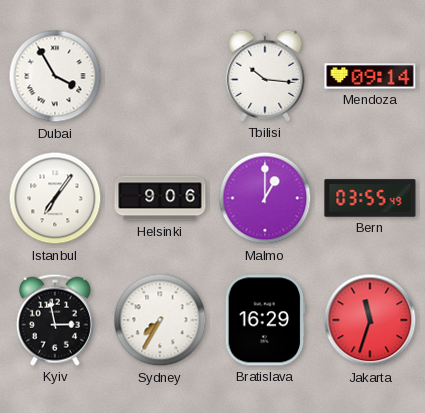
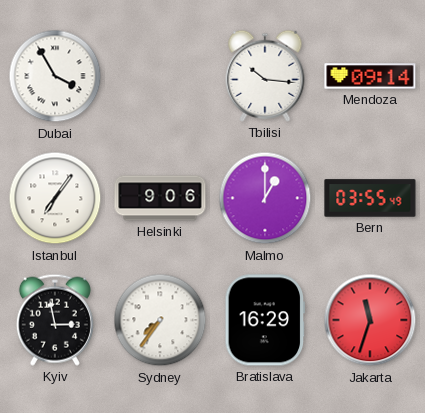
Sydney: 7:35 -> 7:36 (160, 320)
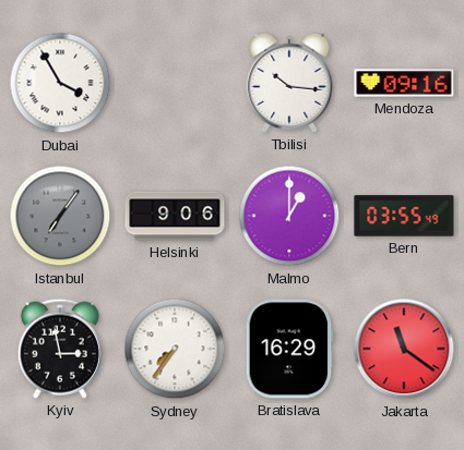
Mendoza: 09:14 -> 09:16 (404, 83)
Istanbul dial: white -> grey (60, 216)
Jakarta: 11:33 -> 11:21 (404, 349)
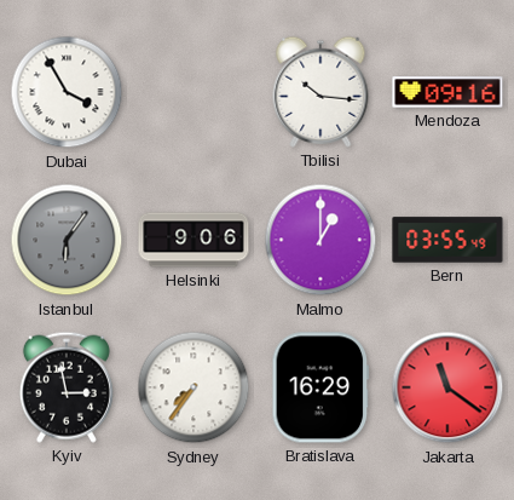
Istanbul: 7:06 -> 6:06 (67, 240)
